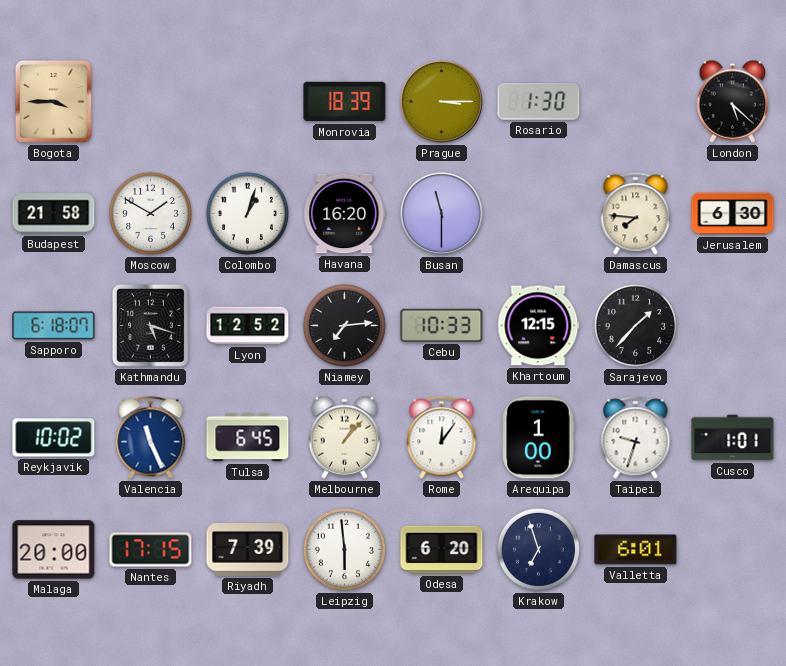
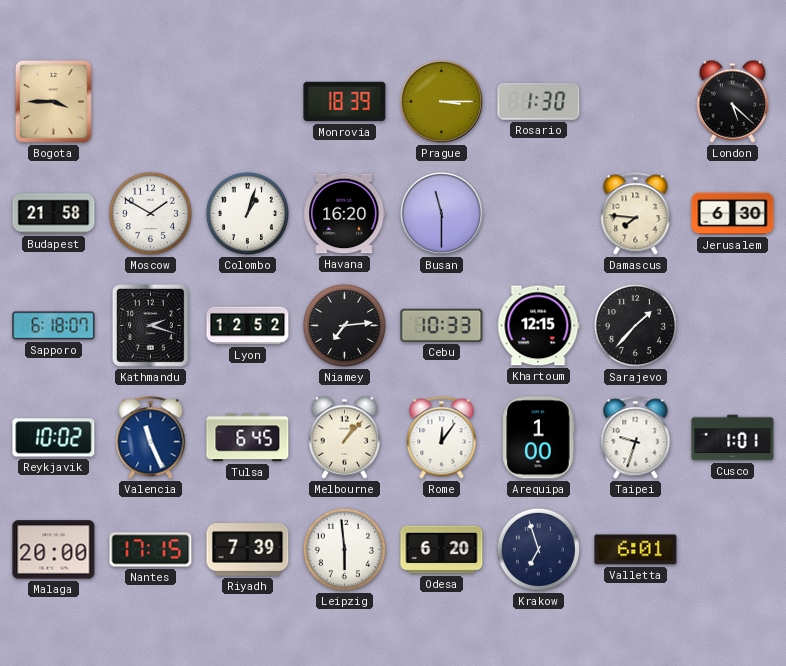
Kathmandu: 5:18 -> 2:18 (150, 325)
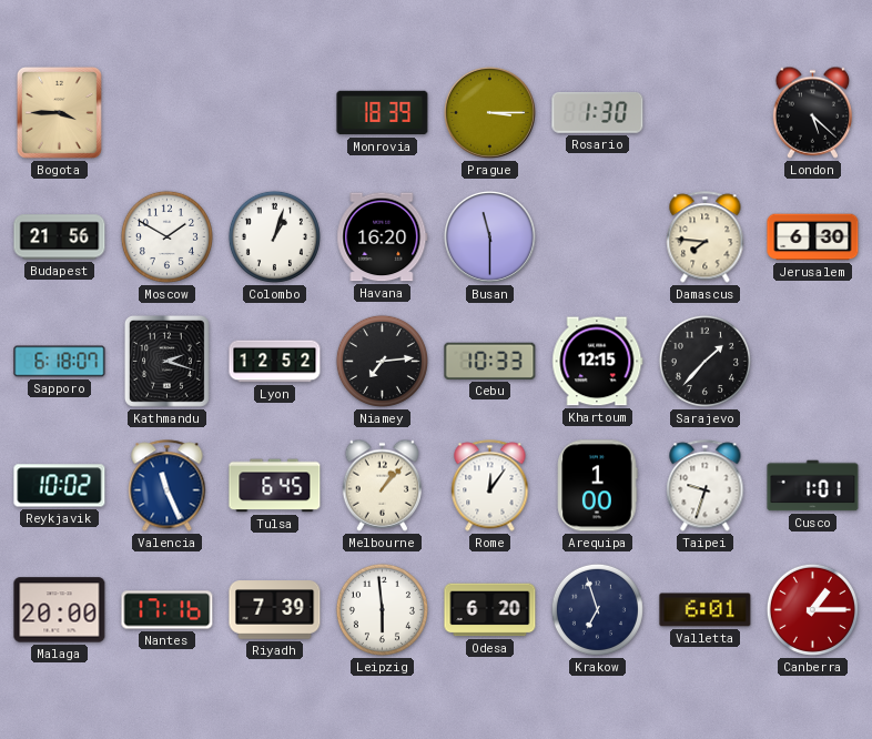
Budapest: 21:58 -> 21:56 (60, 237)
Nantes: 17:15 -> 17:16 (168, 610)
Canberra: none -> 1:15 (812, 609)
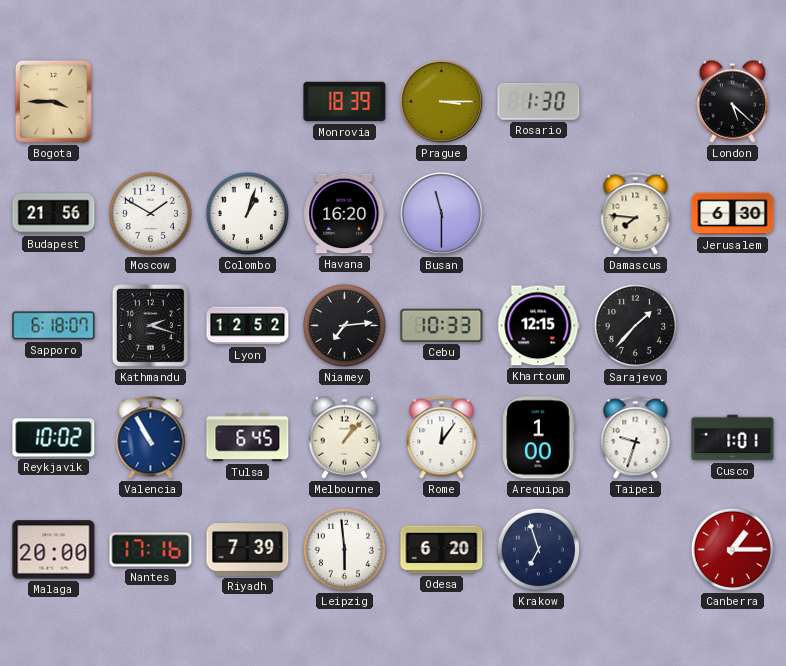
Valencia: 11:26 -> 10:55 (151, 438)
Valletta: 6:01 -> none (706, 610)
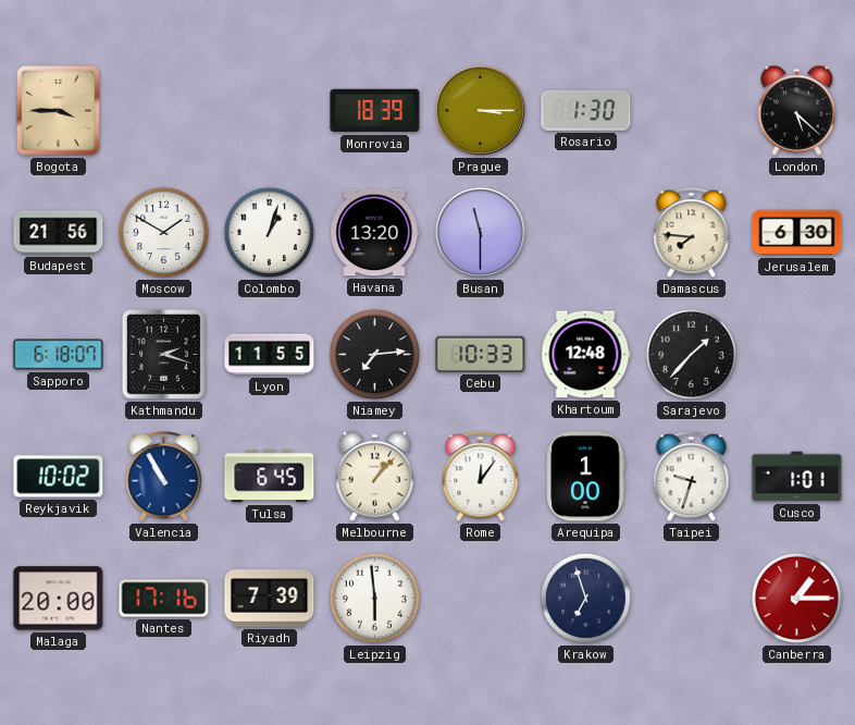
Havana: 16:20 -> 13:20 (375, 233)
Lyon: 12:52 -> 11:55 (270, 355)
Khartoum: 12:15 -> 12:48 (586, 355)
Odesa: 6:20 -> none (442, 550)
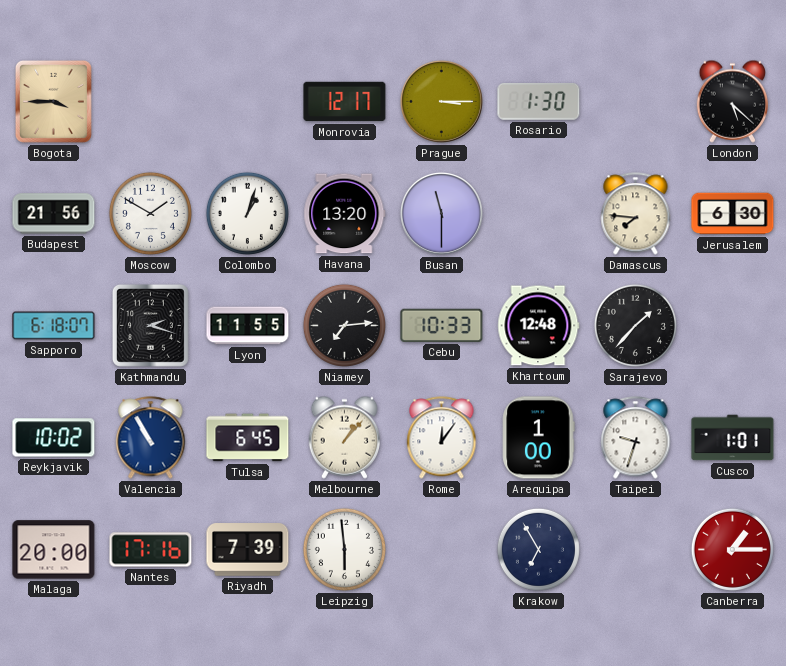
Monrovia: 18:39 -> 12:17 (345, 102)
Krakow: 6:57 -> 6:55 (538, 549)
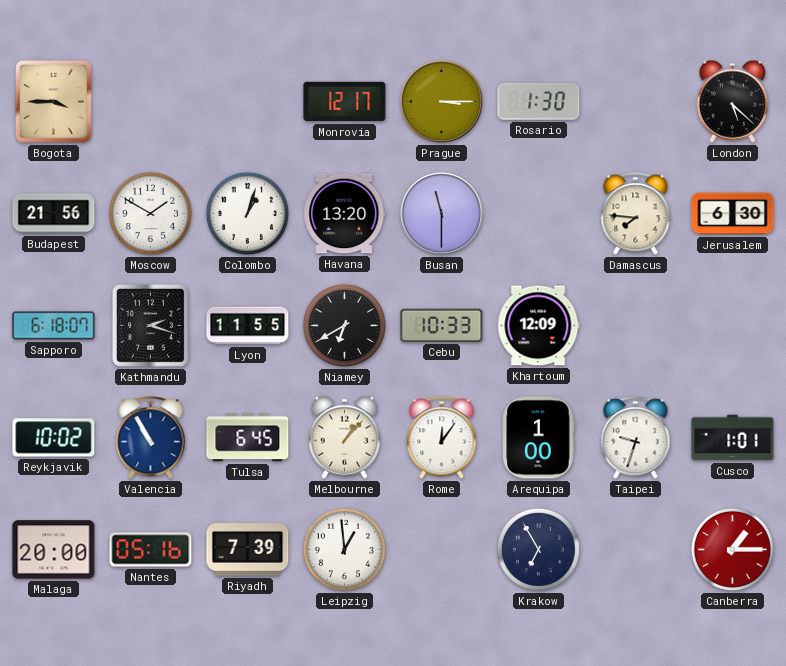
Niamey: 7:14 -> 6:40 (344, 325)
Khartoum: 12:48 -> 12:09 (539, 326)
Sarajevo: 1:37 -> none (635, 325)
Nantes: 17:16 -> 05:16 (151, 550)
Leipzig: 5:59 -> 12:59 (344, 549)
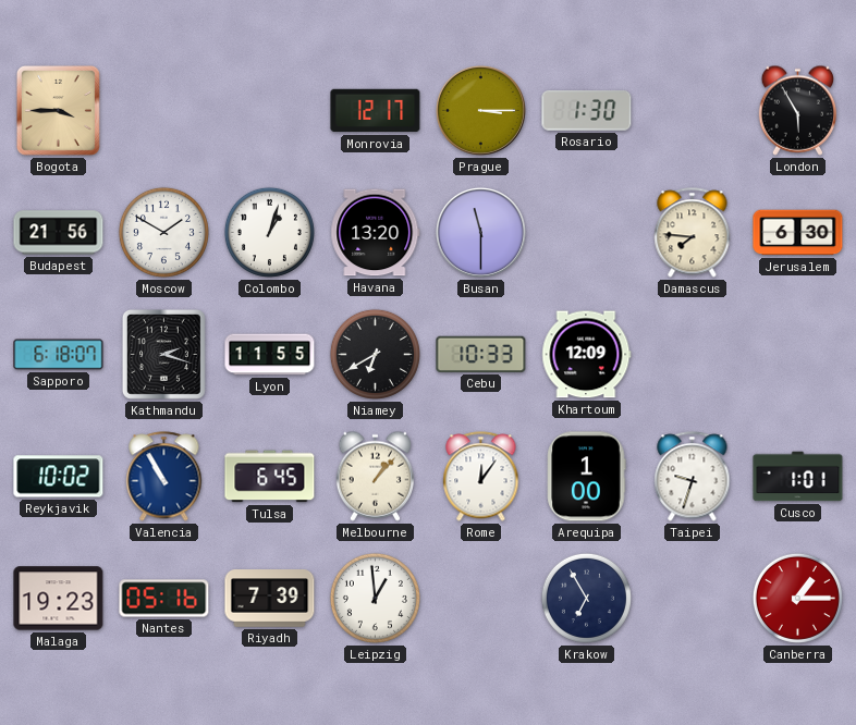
London: 5:22 -> 5:55 (797, 110)
Malaga: 20:00 -> 19:23 (59, 599)
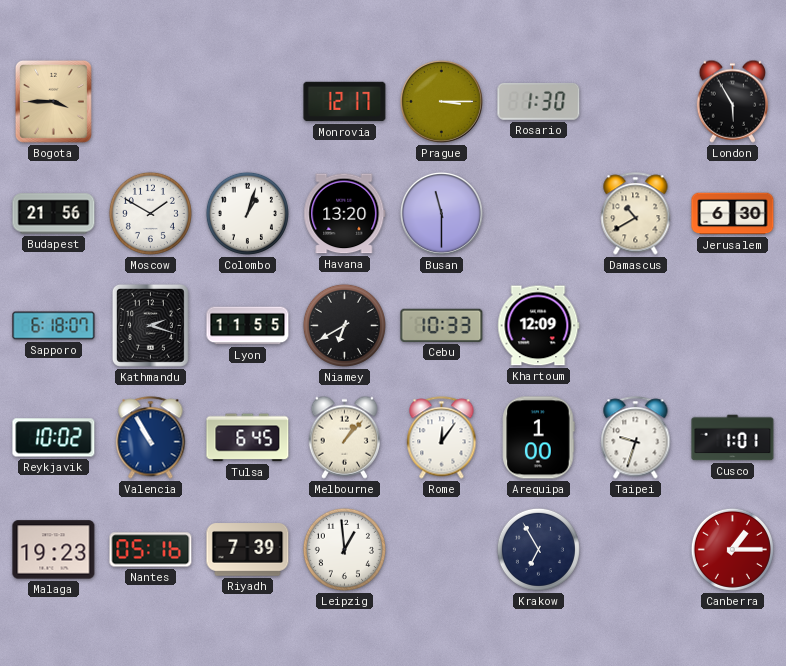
Damascus: 7:46 -> 10:40 (636, 214)
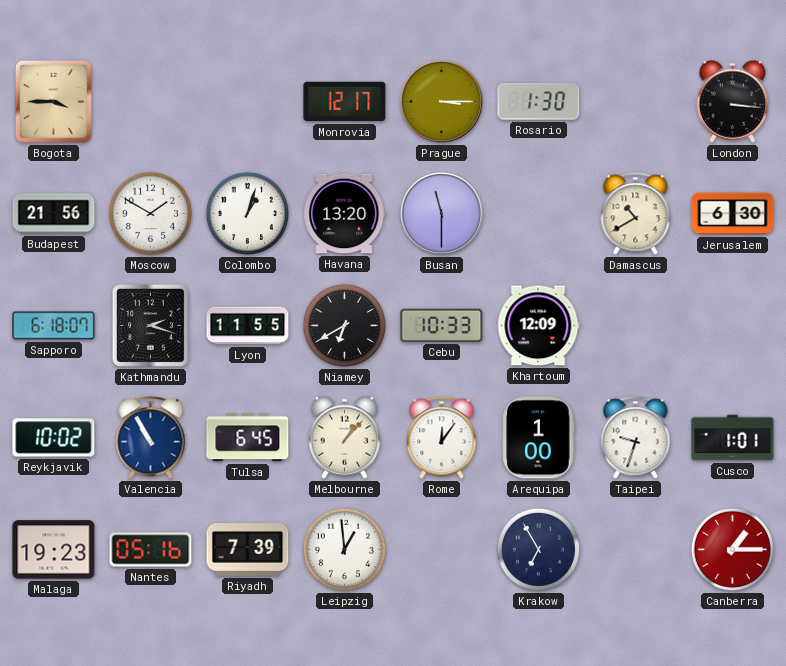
London: 5:55 -> 3:16 (732, 101)
